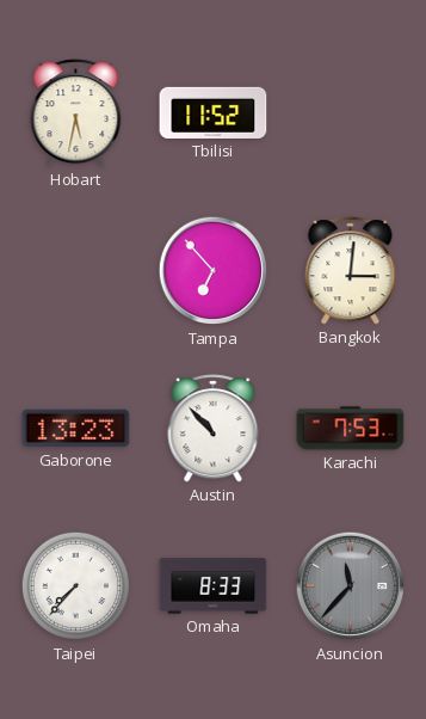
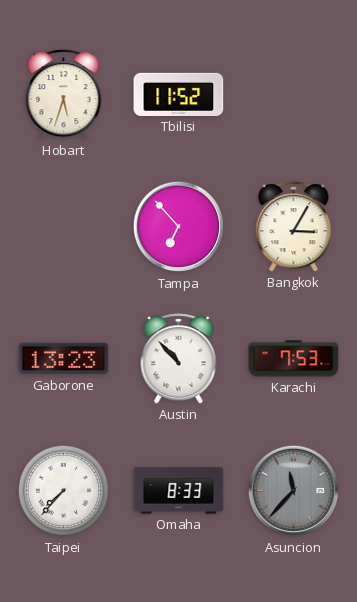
Hobart: 5:32 -> 5:33 (64, 95)
Bangkok: 3:01 -> 3:05 (294, 227)
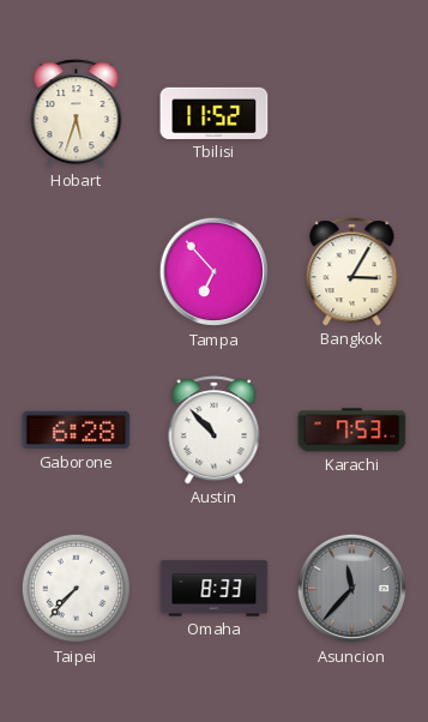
Gaborone: 13:23 -> 6:28 (77, 431)
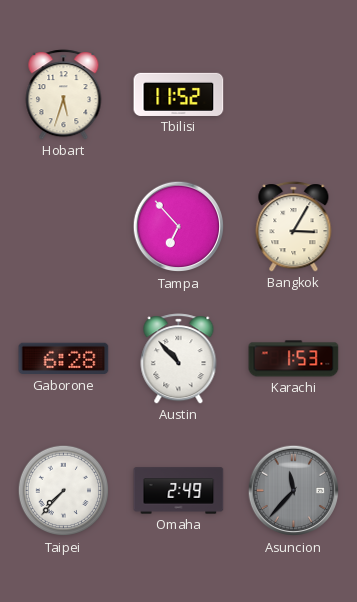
Karachi: 7:53 -> 1:53 (294, 359)
Omaha: 8:33 -> 2:49 (179, 491)
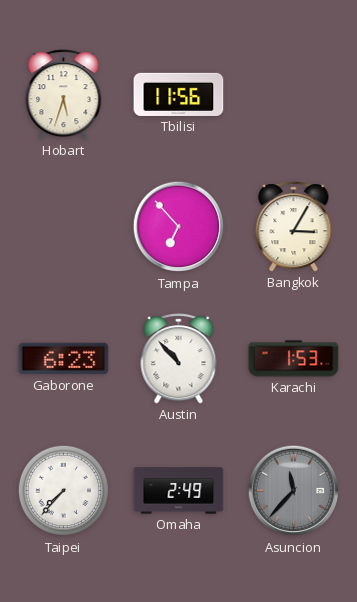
Tbilisi: 11:52 -> 11:56 (179, 94)
Gaborone: 6:28 -> 6:23 (64, 359)
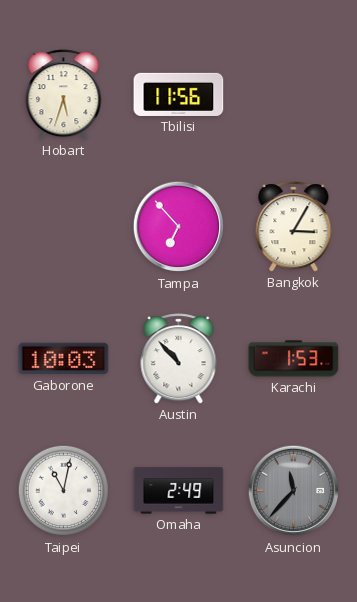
Gaborone: 6:23 -> 10:03 (64, 359)
Taipei: 7:37 -> 11:02 (64, 491)
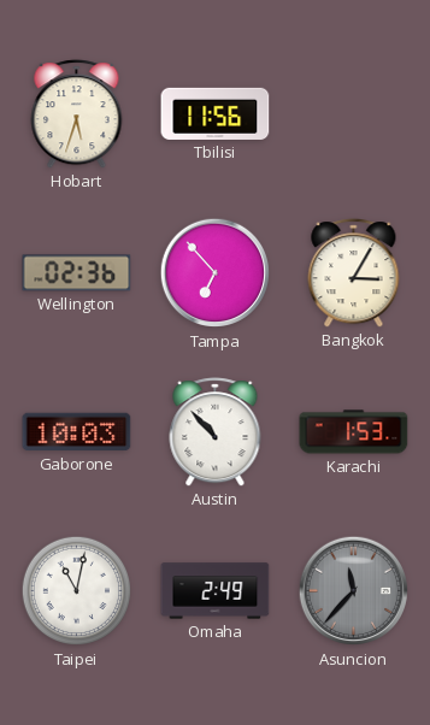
Wellington: none -> 02:36 (77, 273)
